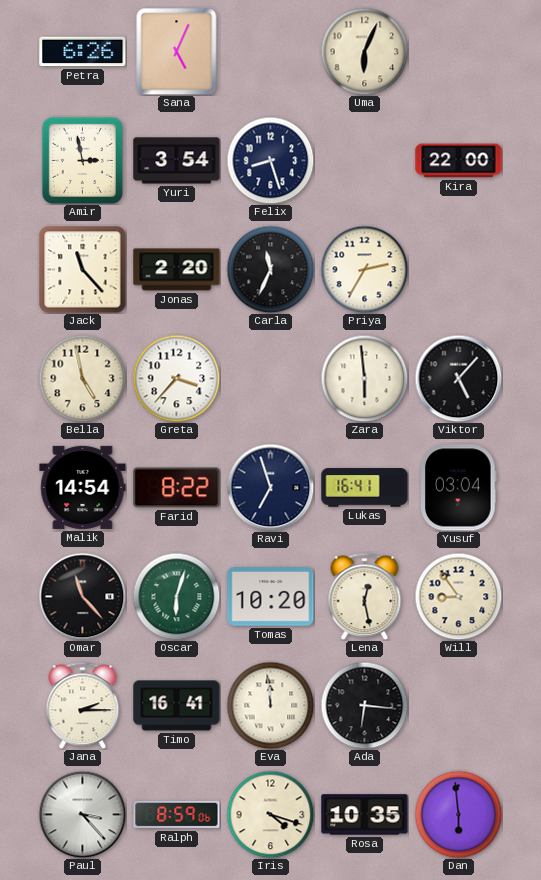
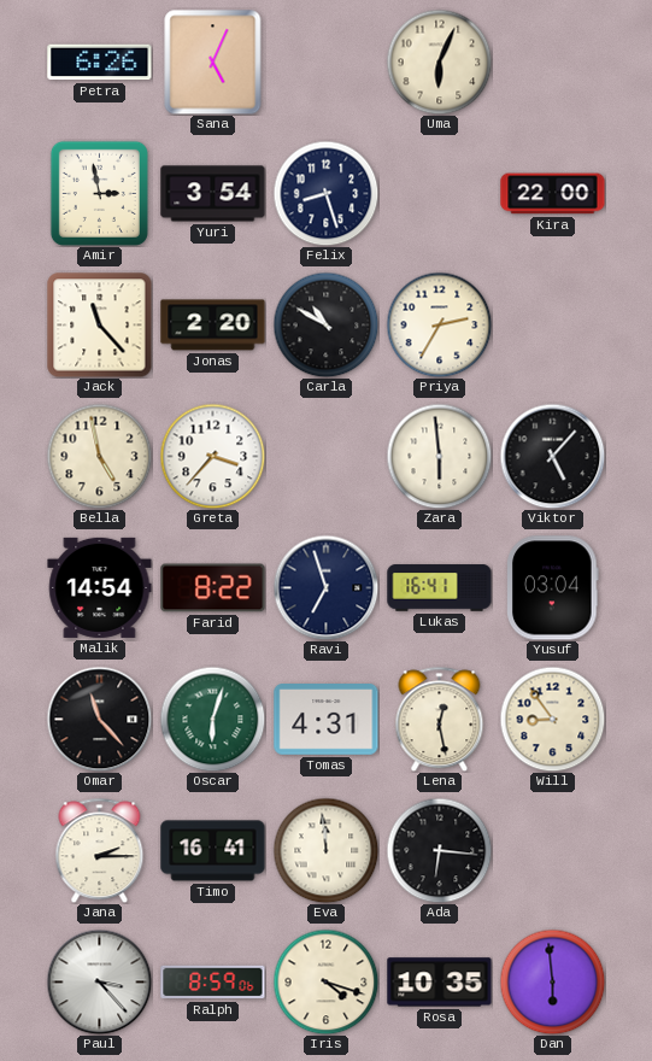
Carla: 11:34 -> 10:50 (325, 324)
Tomas: 10:20 -> 4:31 (327, 720)
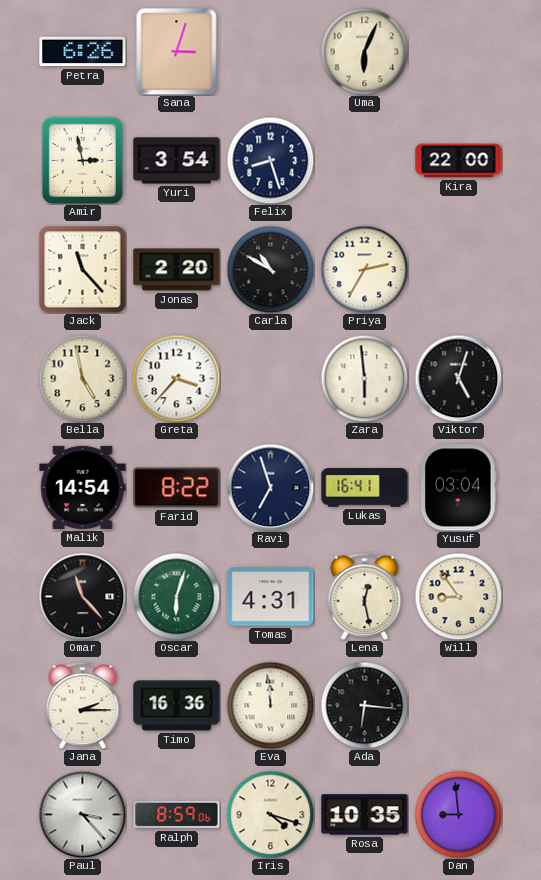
Sana: 5:04 -> 3:03 (177, 51)
Viktor: 5:07 -> 5:03 (458, 378)
Timo: 16:41 -> 16:36 (177, 706)
Dan: 5:59 -> 8:59 (458, 814)
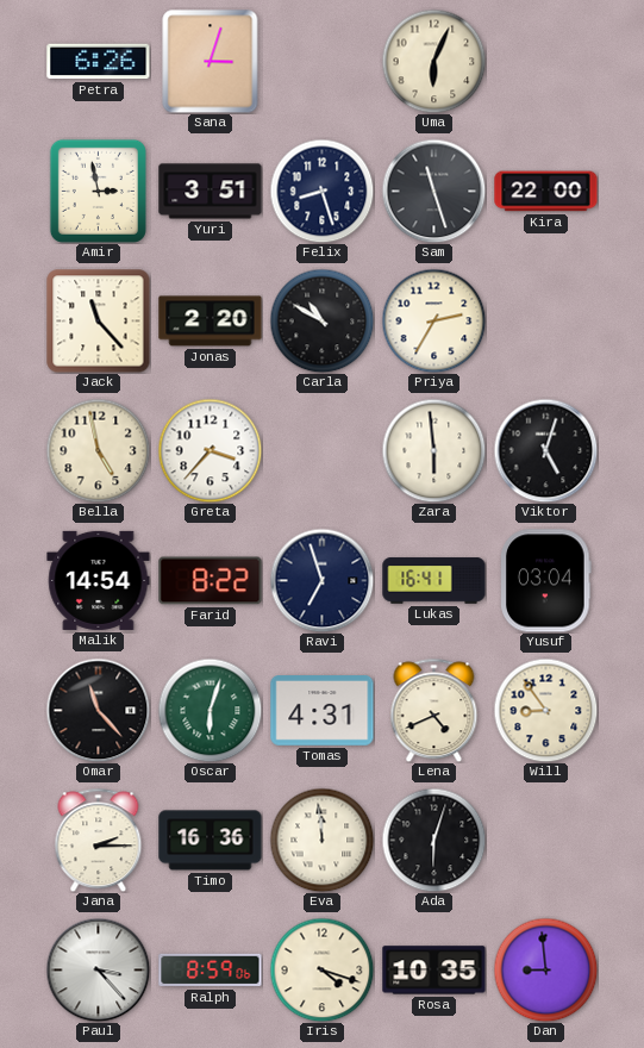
Yuri: 3:54 -> 3:51 (211, 192)
Sam: none -> 11:27 (433, 191)
Lena: 12:28 -> 4:41 (434, 710)
Ada: 6:16 -> 6:03 (433, 840)
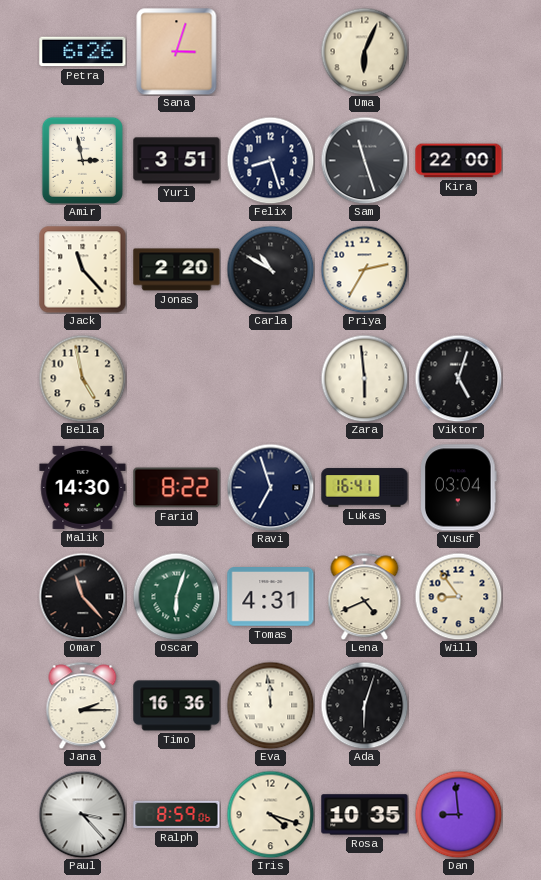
Greta: 3:37 -> none (210, 450)
Malik: 14:54 -> 14:30 (83, 487)
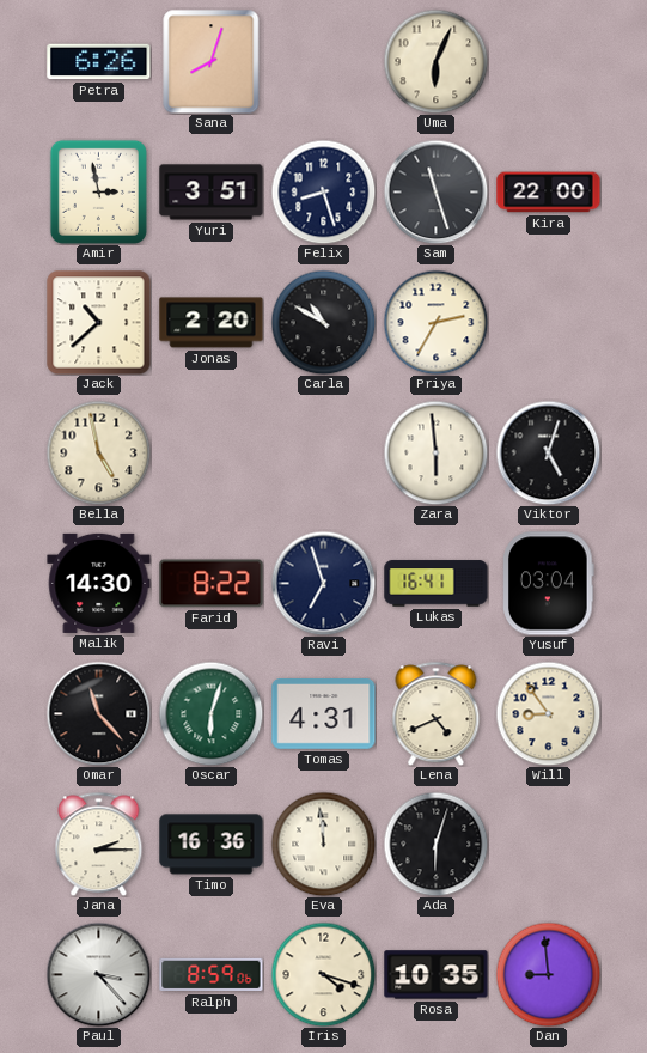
Sana: 3:03 -> 8:03 (212, 61)
Jack: 11:23 -> 10:38 (99, 323)
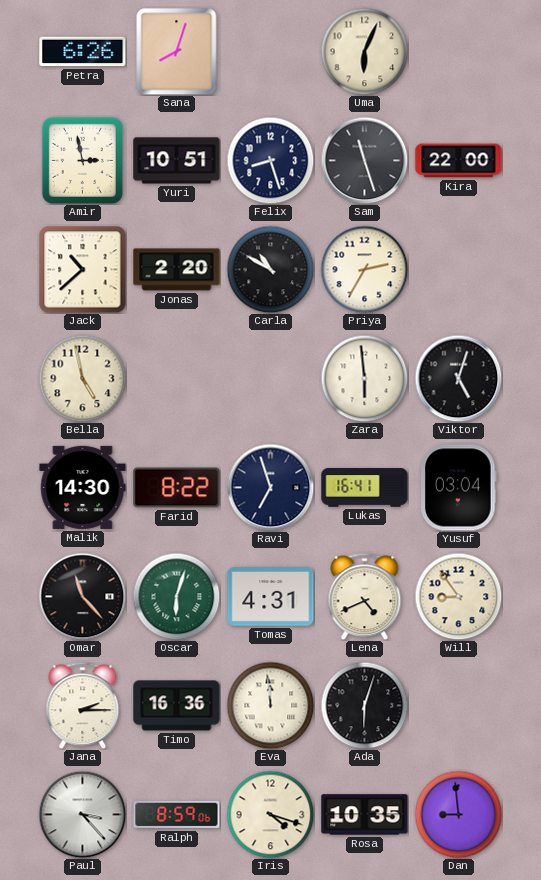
Yuri: 3:51 -> 10:51 (177, 161)
